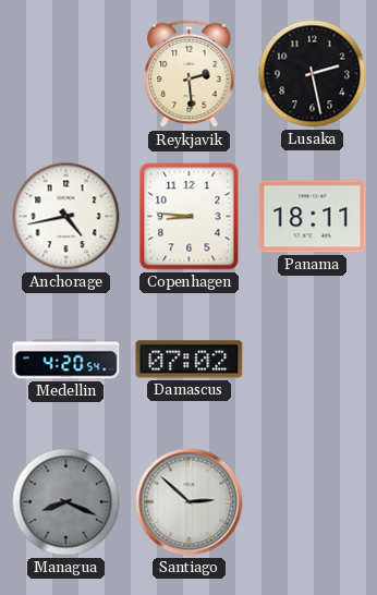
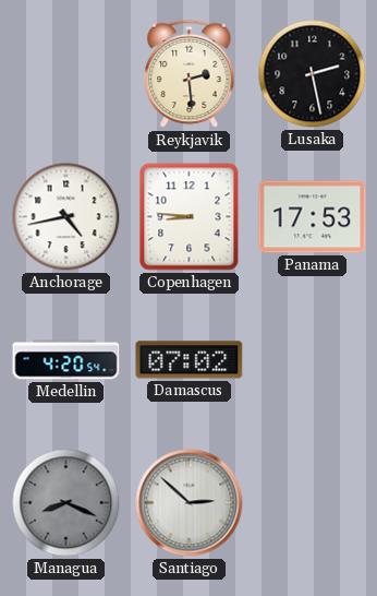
Panama: 18:11 -> 17:53 (313, 217)
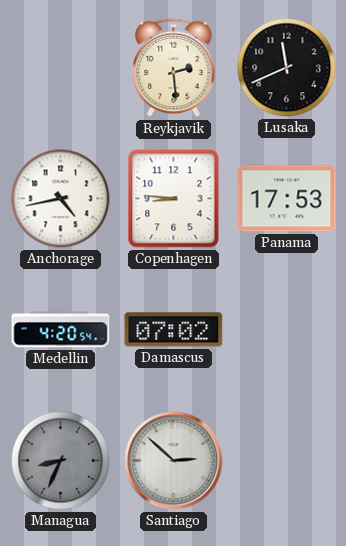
Lusaka: 2:28 -> 11:41 (287, 68)
Managua: 8:19 -> 8:34 (61, 461)
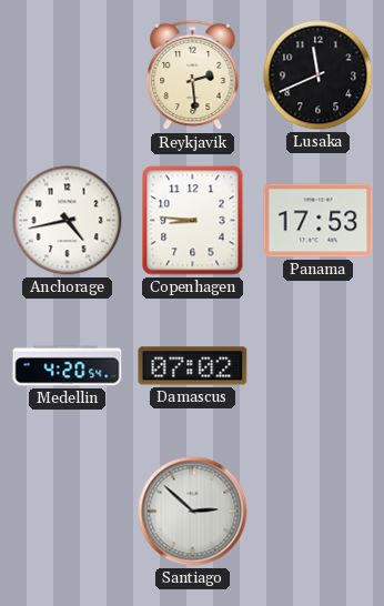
Managua: 8:34 -> none (61, 461)
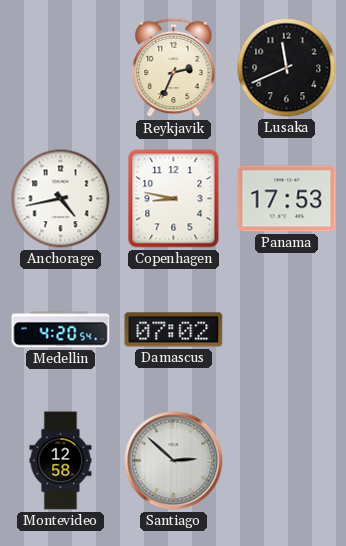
Reykjavik: 2:29 -> 2:34 (174, 68)
Copenhagen: 8:46 -> 8:47 (174, 199)
Montevideo: none -> 12:58 (61, 461)
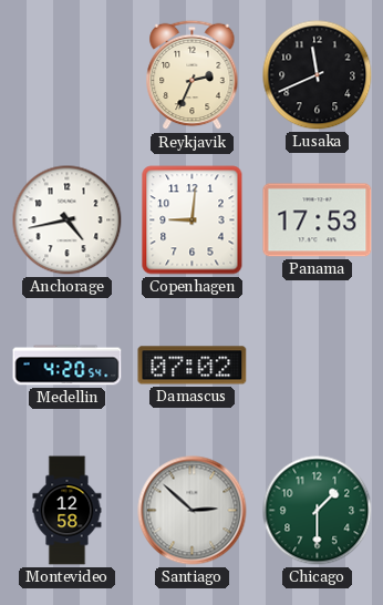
Copenhagen: 8:47 -> 9:01 (193, 221)
Chicago: none -> 1:30 (318, 511)
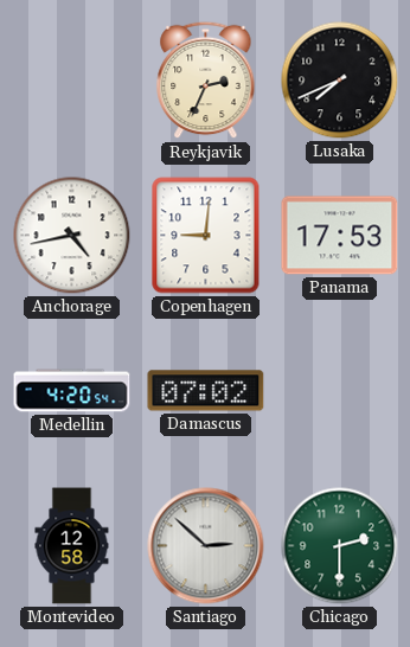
Lusaka: 11:41 -> 7:41 (340, 81)
Chicago: 1:30 -> 2:30 (340, 546)
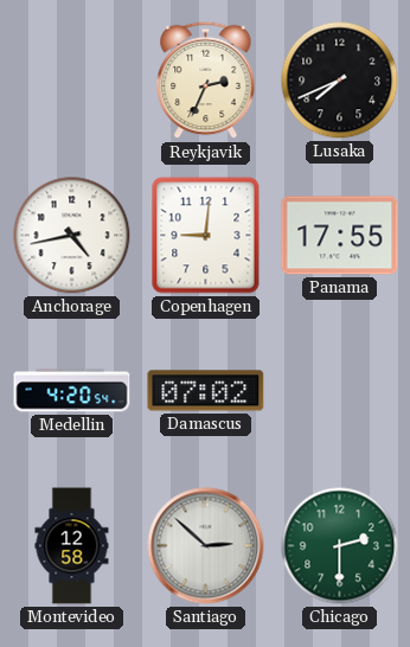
Panama: 17:53 -> 17:55 (340, 236)
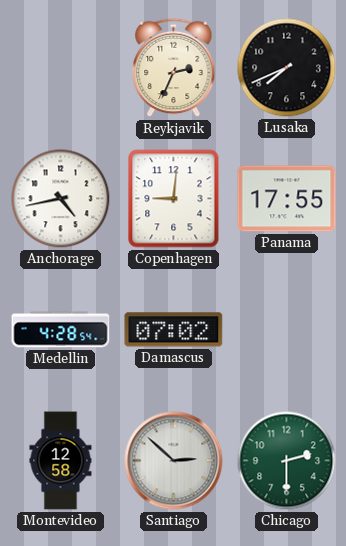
Medellin: 4:20 -> 4:28 (61, 330)
